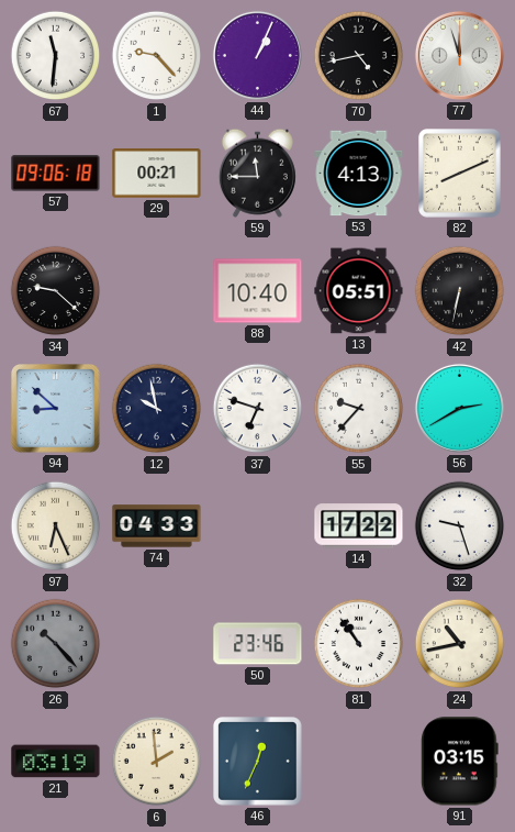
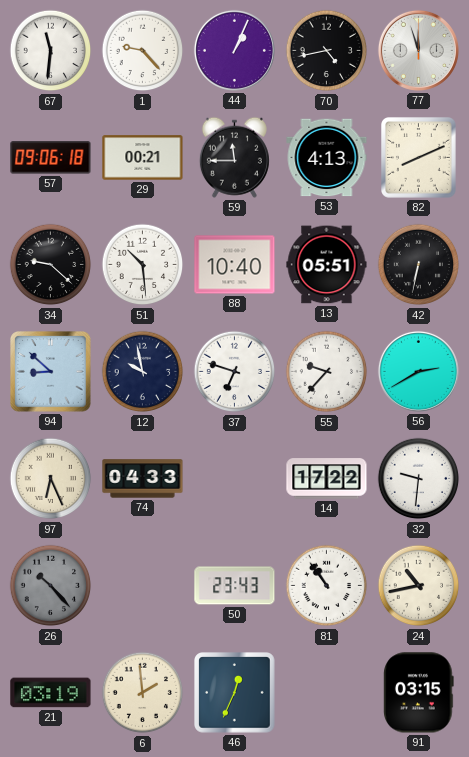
51: none -> 10:29 (143, 265)
32: 9:27 -> 9:31 (419, 479)
50: 23:46 -> 23:43 (235, 586)
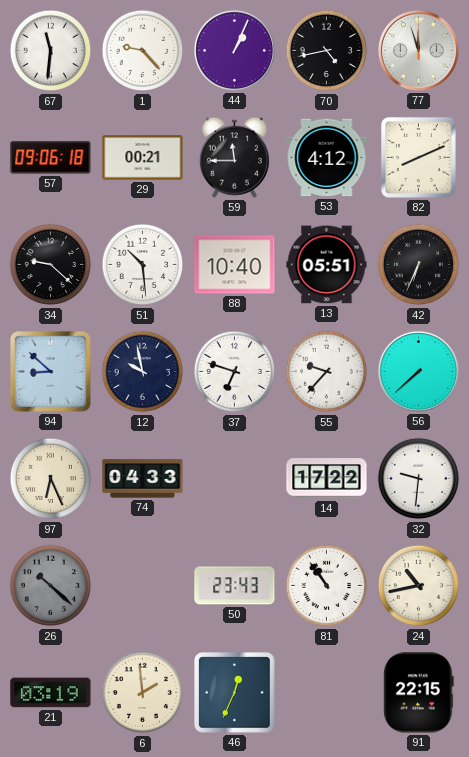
53: 4:13 -> 4:12 (327, 158)
42: 6:32 -> 6:34 (419, 265)
56: 2:40 -> 7:38 (418, 371)
26: 10:23 -> 10:22 (51, 586)
91: 03:15 -> 22:15 (419, 693)
